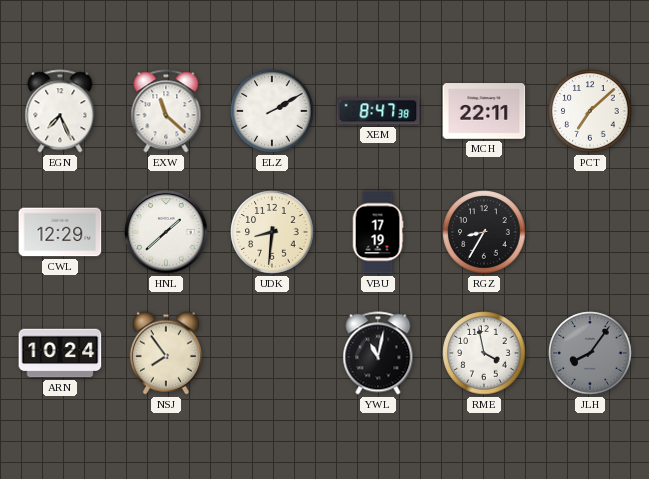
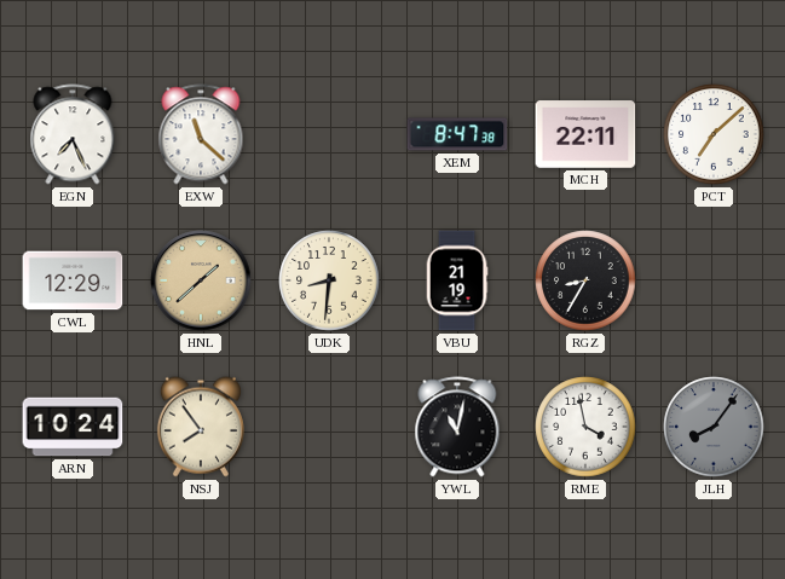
ELZ: 2:10 -> none (272, 111)
HNL dial: white -> champagne (201, 280)
VBU: 17:19 -> 21:19 (457, 280)
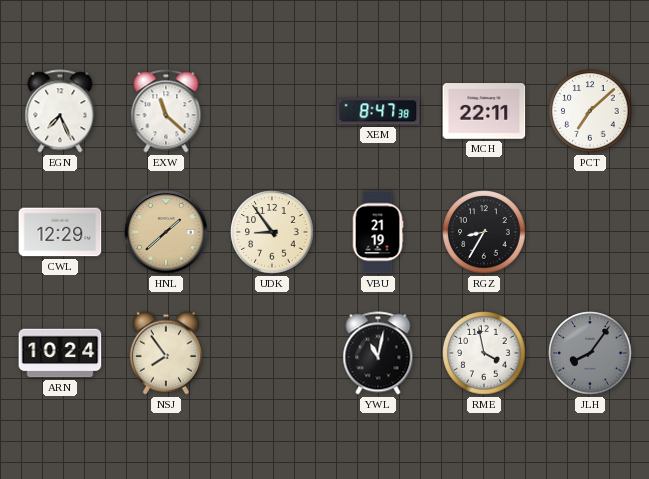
UDK: 8:31 -> 8:54 (272, 232)
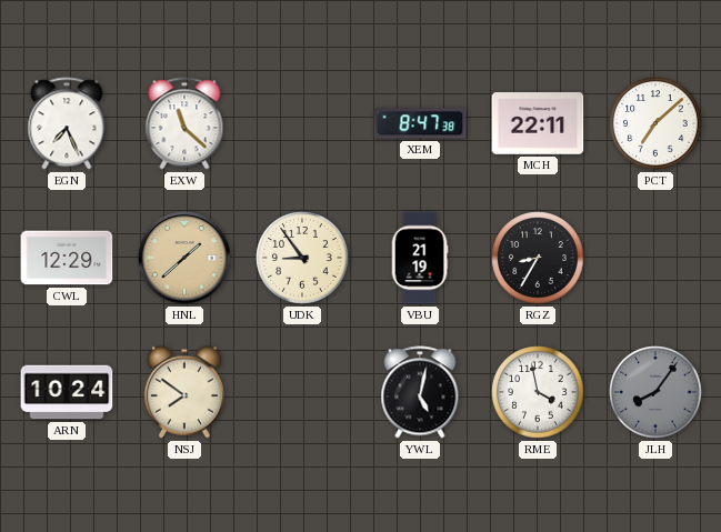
NSJ: 7:54 -> 7:51 (184, 392)
YWL: 11:02 -> 5:02 (420, 392)
